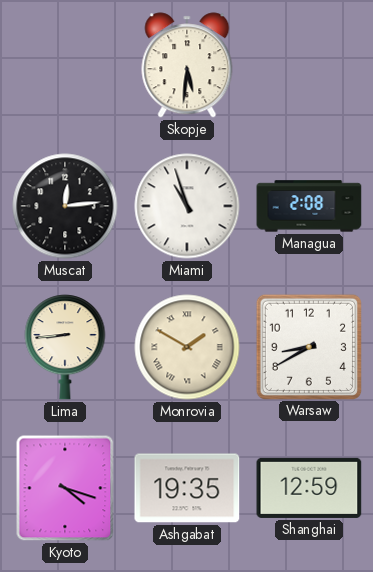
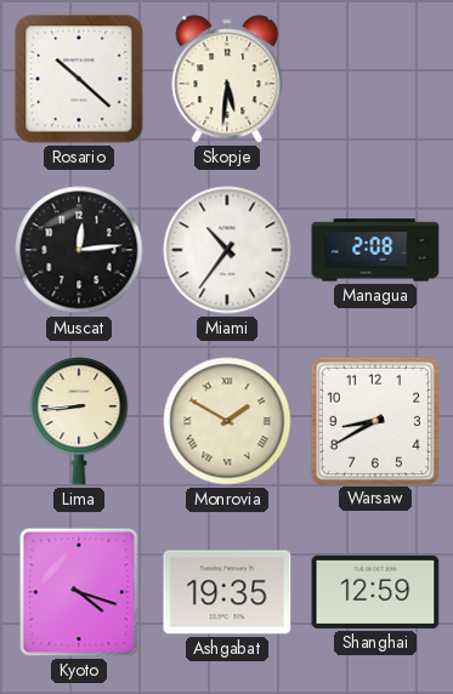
Rosario: none -> 10:22 (79, 79)
Miami: 10:57 -> 10:36 (227, 250)
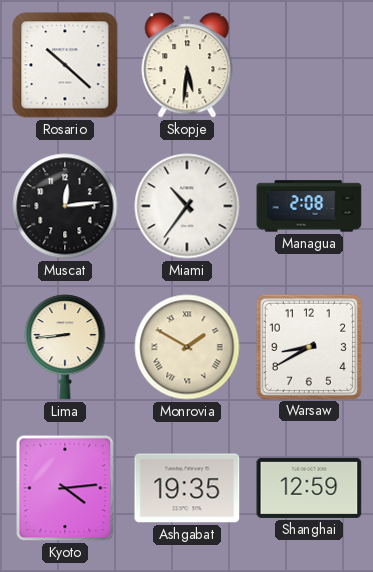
Kyoto: 4:18 -> 4:14 (65, 488)
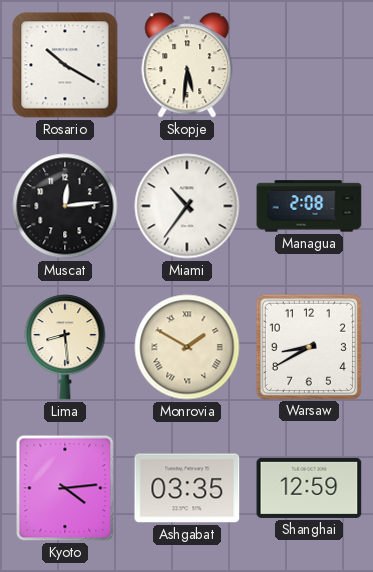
Rosario: 10:22 -> 10:20 (65, 65)
Lima: 8:44 -> 8:29 (65, 347)
Ashgabat: 19:35 -> 03:35 (187, 488)
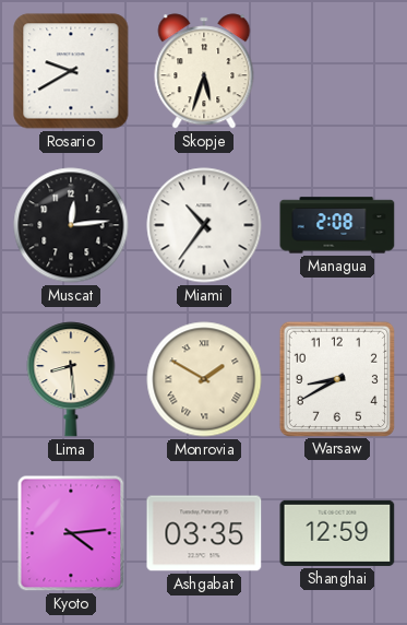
Rosario: 10:20 -> 9:40 (71, 71)
Skopje: 5:31 -> 5:33 (204, 71)
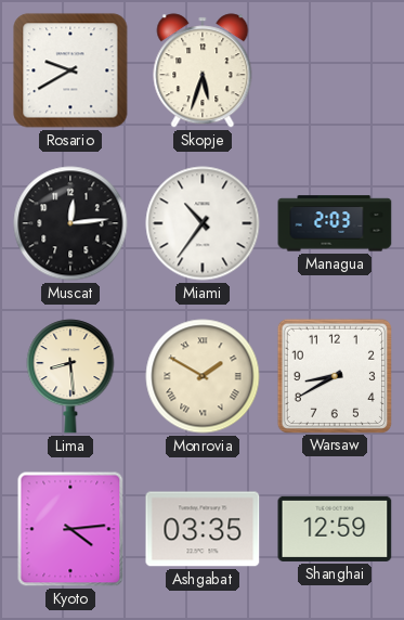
Managua: 2:08 -> 2:03 (335, 223)
